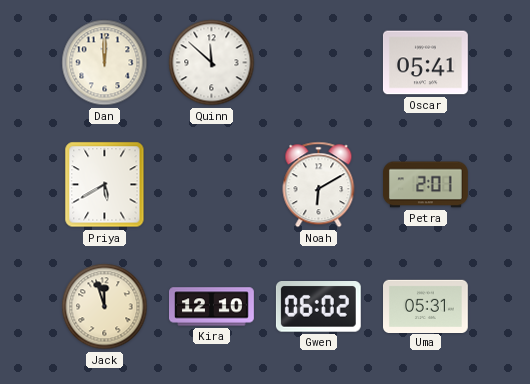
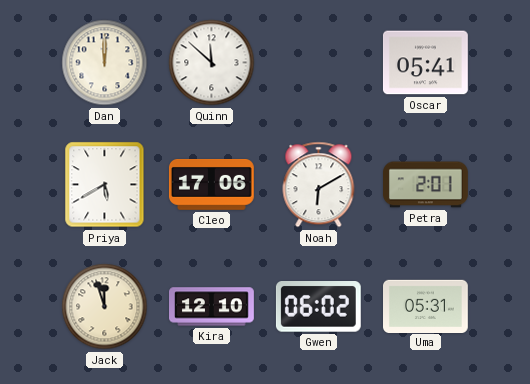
Cleo: none -> 17:06 (211, 185)
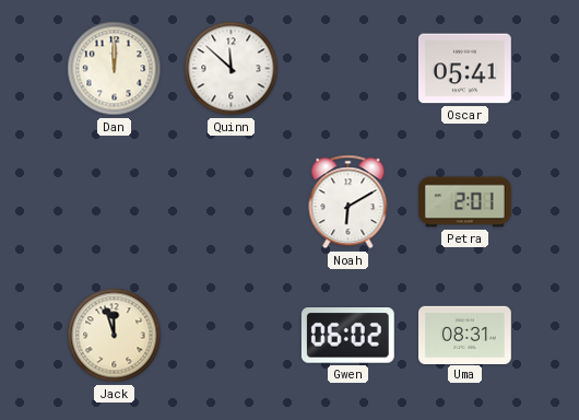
Priya: 5:40 -> none (105, 185)
Cleo: 17:06 -> none (211, 185)
Kira: 12:10 -> none (212, 307)
Uma: 05:31 -> 08:31 (465, 335)
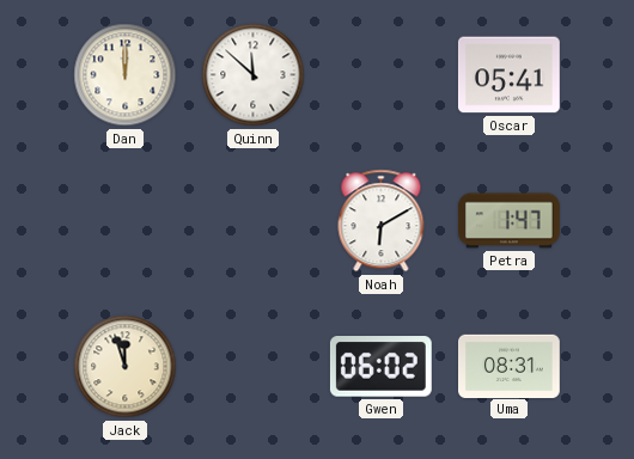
Petra: 2:01 -> 1:47 (510, 221)
